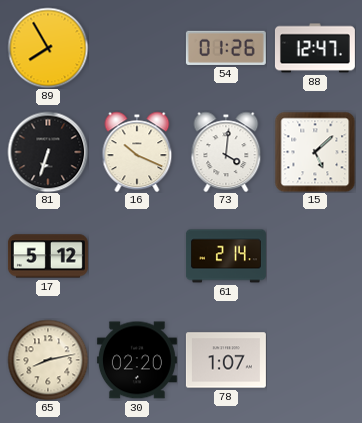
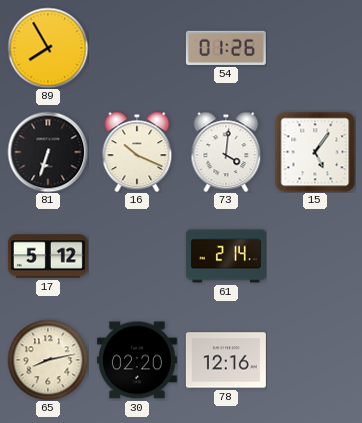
88: 12:47 -> none (315, 48)
15: 5:08 -> 5:06 (315, 152)
78: 1:07 -> 12:16 (226, 360)
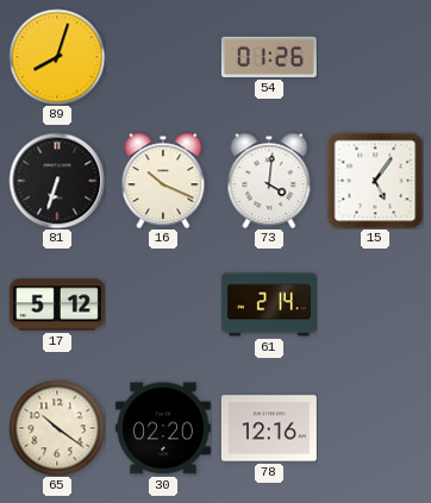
89: 7:55 -> 8:03 (57, 57)
65: 8:13 -> 10:21 (57, 428)
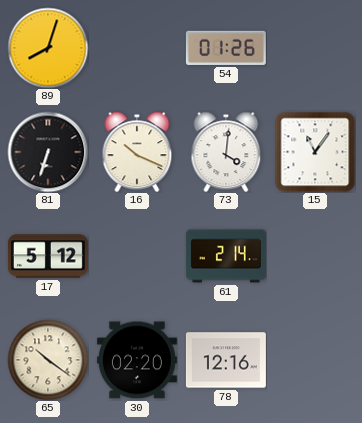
15: 5:06 -> 11:06 (315, 152)
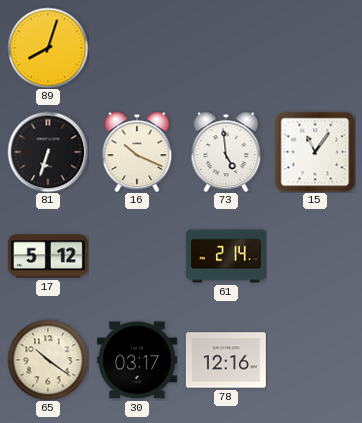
54: 01:26 -> none (226, 48)
73: 4:01 -> 4:59 (226, 152)
30: 02:20 -> 03:17 (137, 360)
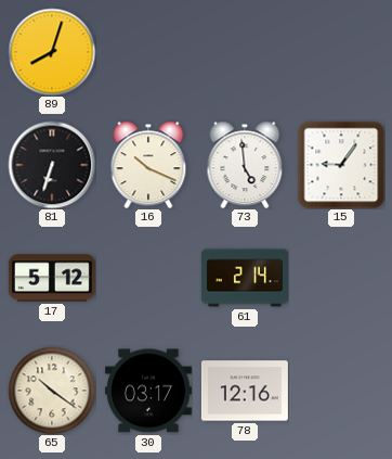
15: 11:06 -> 9:06 (341, 165)
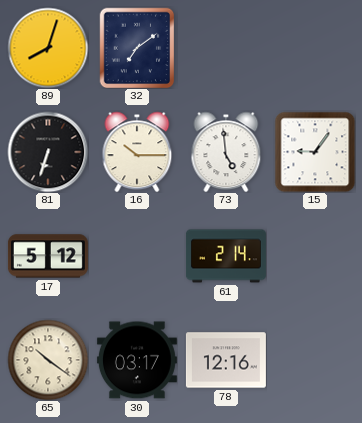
32: none -> 7:09 (137, 48)
16: 10:19 -> 10:15 (137, 152)
